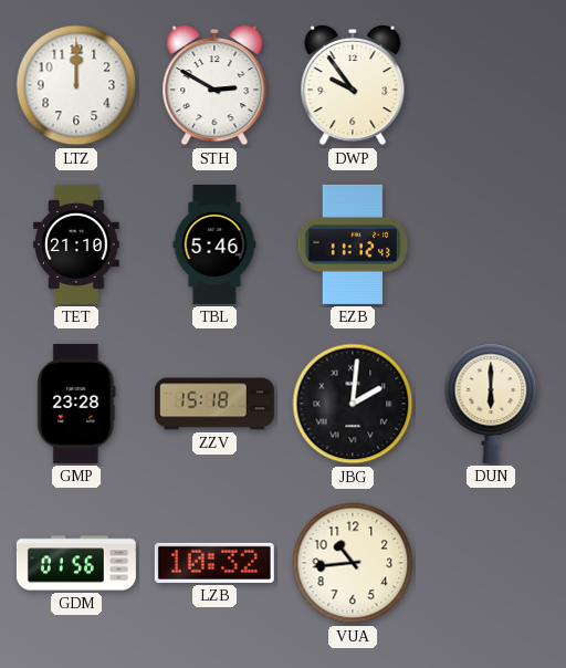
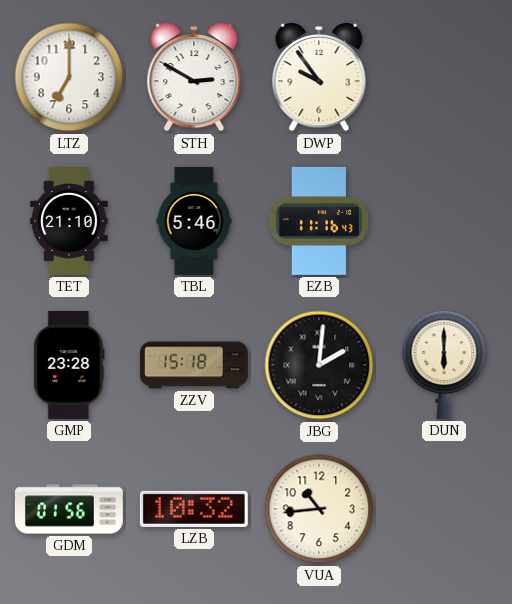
LTZ: 12:00 -> 7:00 (69, 77)
EZB: 11:12 -> 11:16 (319, 221)
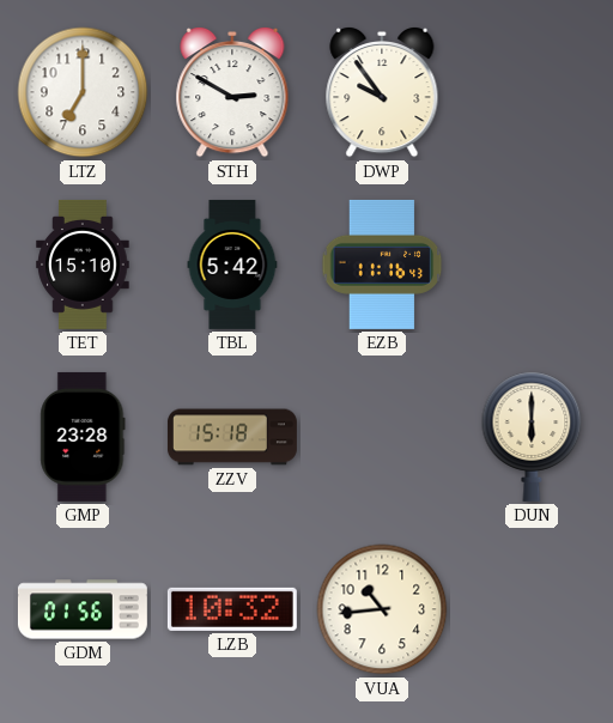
TET: 21:10 -> 15:10 (83, 265)
TBL: 5:46 -> 5:42 (232, 265)
JBG: 2:01 -> none (319, 365)
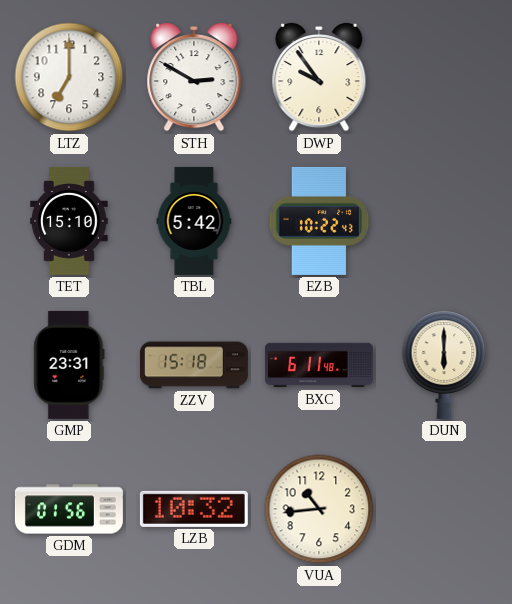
EZB: 11:16 -> 10:22 (319, 221)
GMP: 23:28 -> 23:31 (69, 365)
BXC: none -> 6:11 (319, 365)
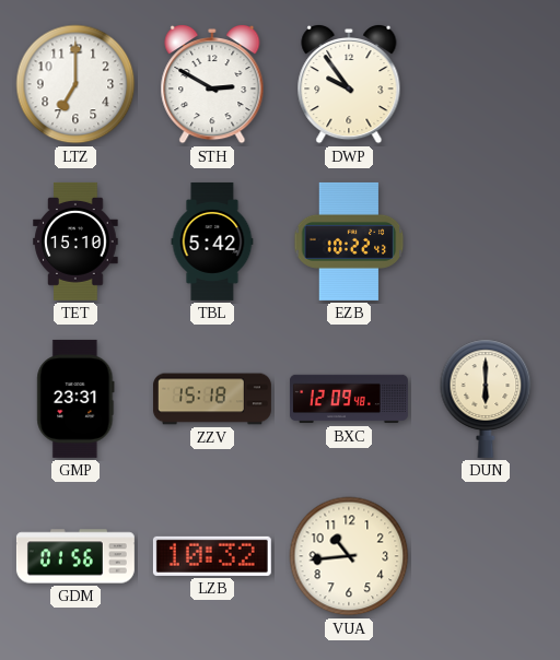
BXC: 6:11 -> 12:09 (349, 399)
